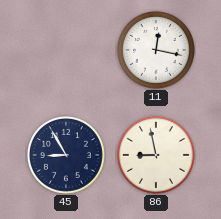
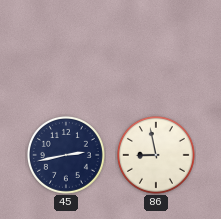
11: 12:17 -> none (156, 50)
45: 8:55 -> 2:43 (66, 155)
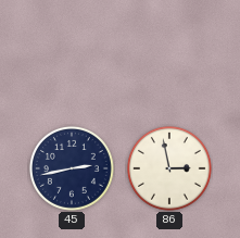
86: 8:58 -> 2:58 (169, 168)
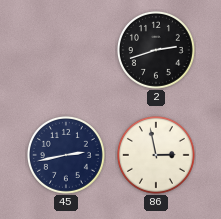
2: none -> 2:42 (156, 50)
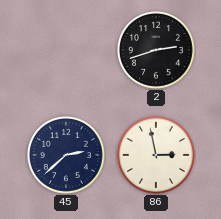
45: 2:43 -> 2:38 (66, 155)
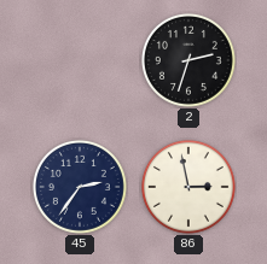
2: 2:42 -> 2:33 (188, 60)
45: 2:38 -> 2:36 (80, 187)
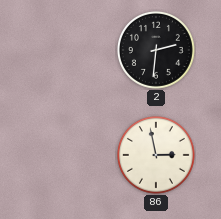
2: 2:33 -> 2:31 (156, 50)
45: 2:36 -> none (80, 187)
